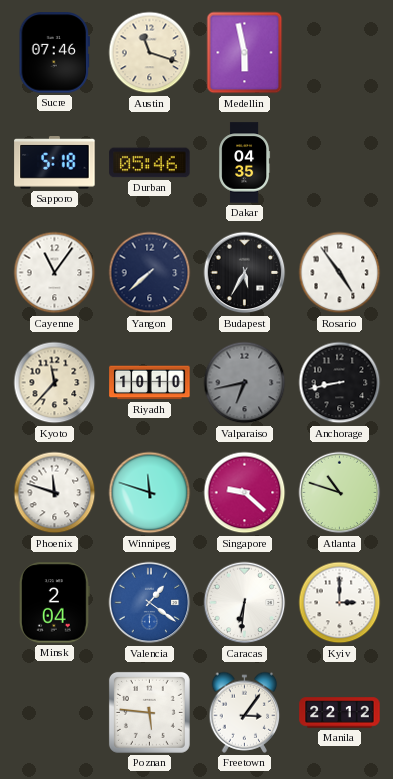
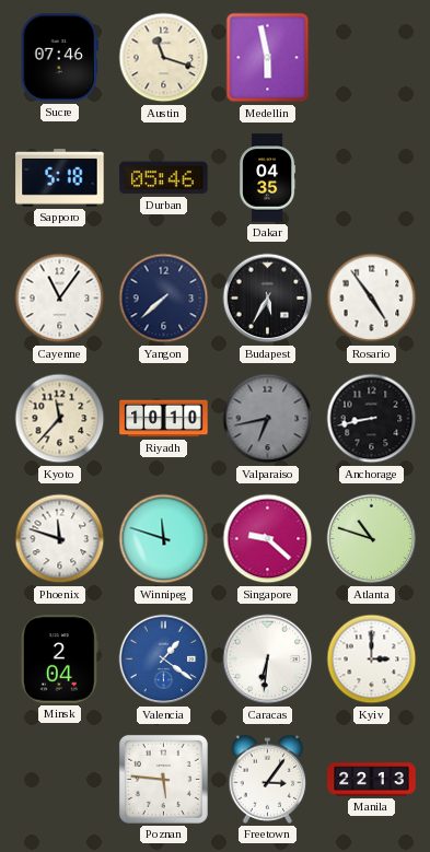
Manila: 22:12 -> 22:13 (372, 780)
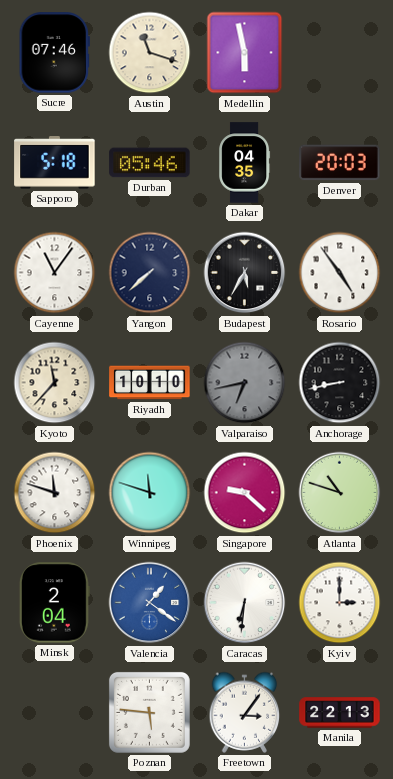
Denver: none -> 20:03 (340, 163)
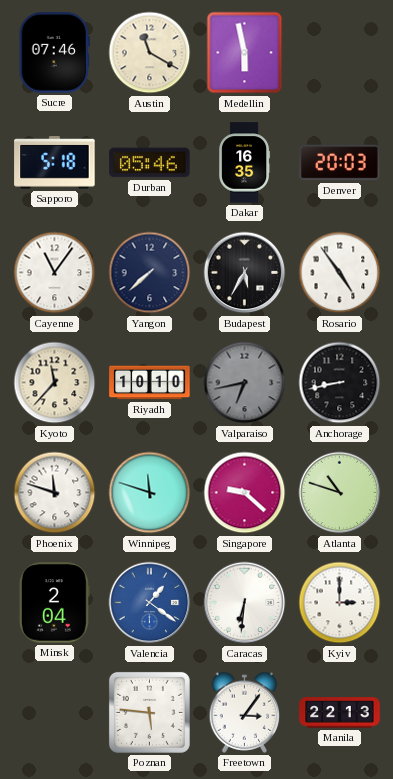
Austin: 11:18 -> 11:20 (150, 53)
Dakar: 04:35 -> 16:35 (245, 163)
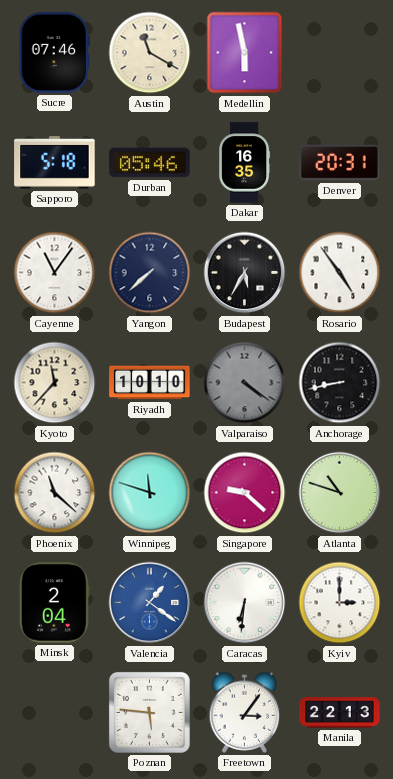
Denver: 20:03 -> 20:31 (340, 163)
Valparaiso: 6:43 -> 4:21 (245, 383)
Phoenix: 11:48 -> 11:22 (55, 493)
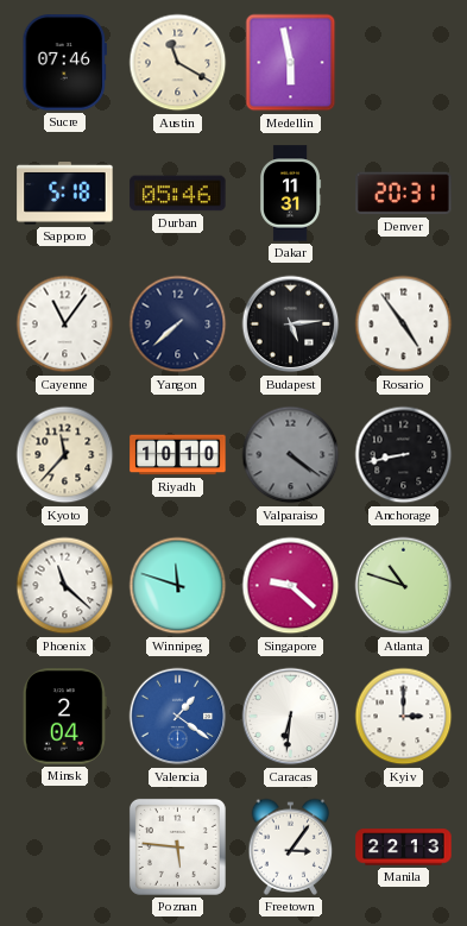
Dakar: 16:35 -> 11:31 (291, 194)
Budapest: 5:35 -> 5:14 (291, 325)
